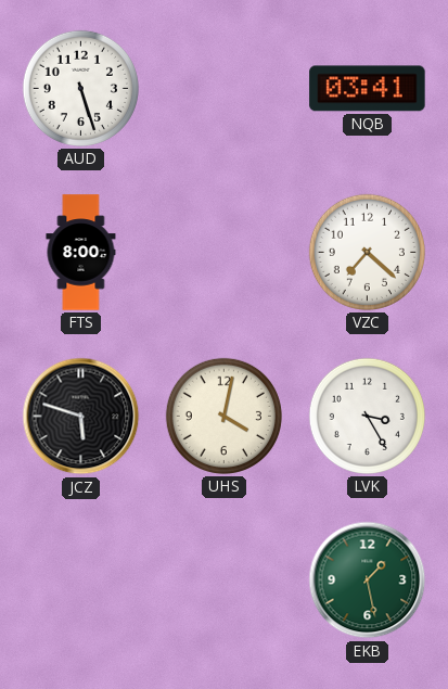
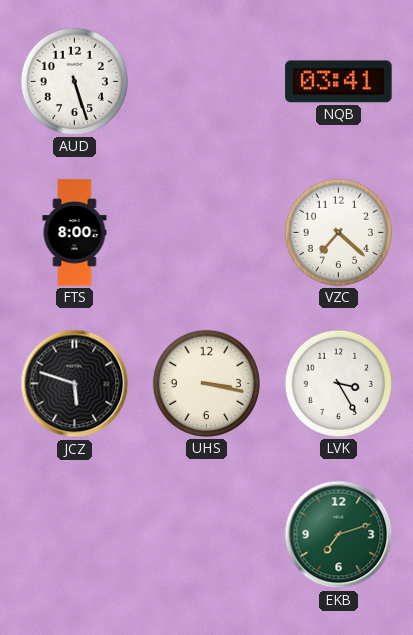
UHS: 4:02 -> 3:17 (206, 383)
EKB: 1:28 -> 7:12 (339, 535)
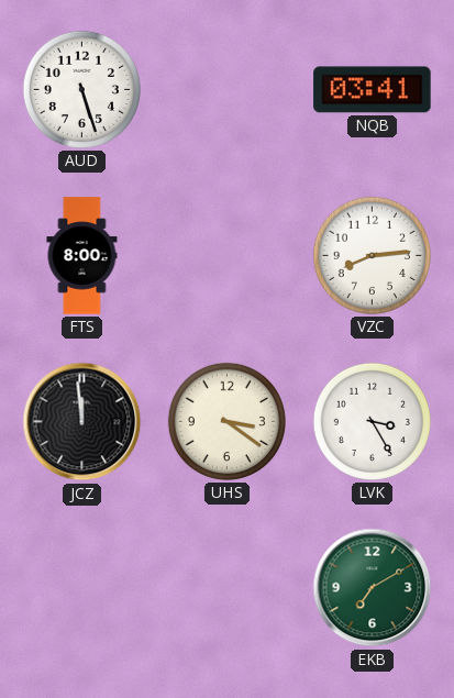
VZC: 7:22 -> 8:14 (372, 255)
JCZ: 5:48 -> 11:59 (82, 422)
UHS: 3:17 -> 3:21 (226, 421)
EKB: 7:12 -> 7:10 (373, 588)
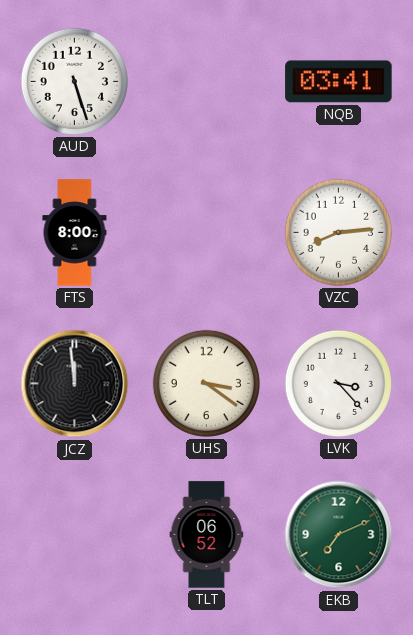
LVK: 3:25 -> 3:23 (338, 383)
TLT: none -> 06:52 (207, 535)
EKB: 7:10 -> 7:11 (339, 535)
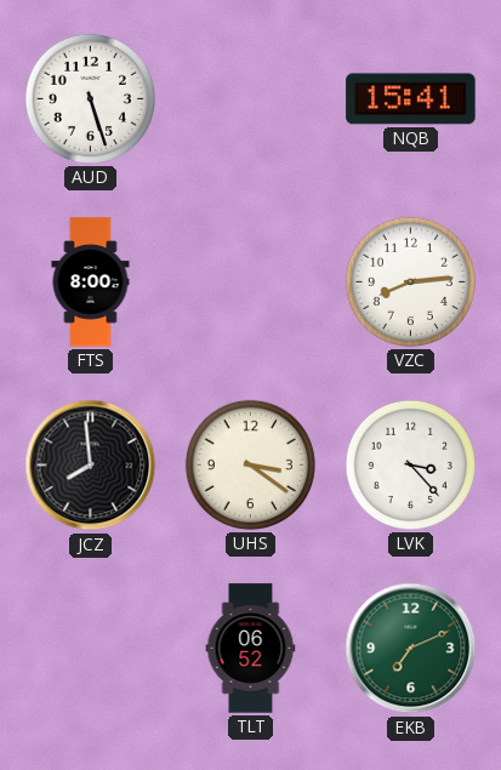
NQB: 03:41 -> 15:41 (411, 99)
JCZ: 11:59 -> 7:59 (91, 466)
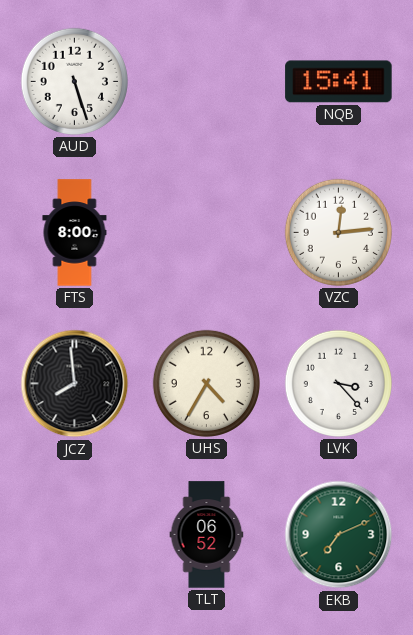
VZC: 8:14 -> 12:14 (338, 232)
UHS: 3:21 -> 4:35 (206, 383)
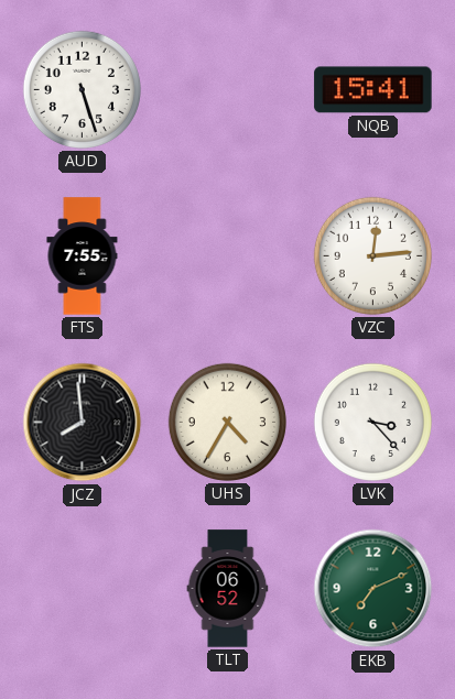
FTS: 8:00 -> 7:55 (83, 256)
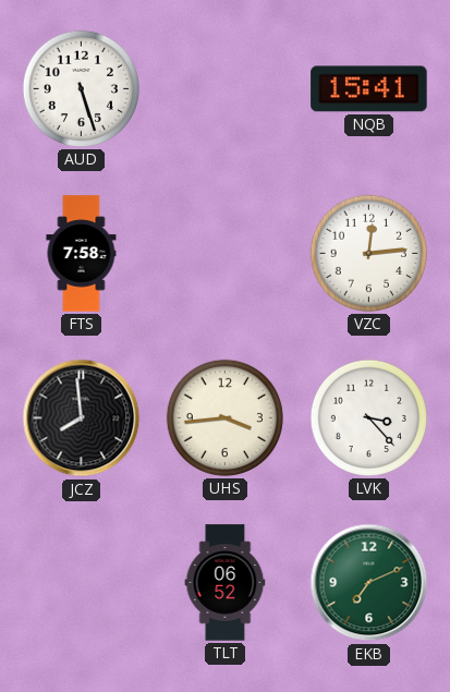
FTS: 7:55 -> 7:58 (82, 254)
UHS: 4:35 -> 3:44 (224, 417)
